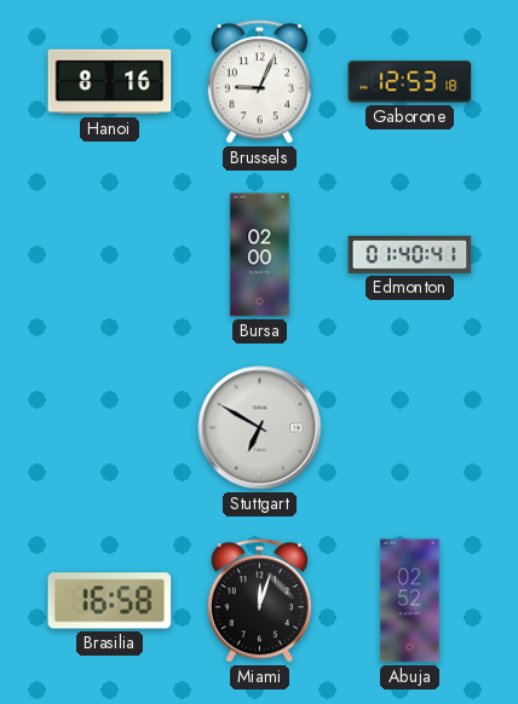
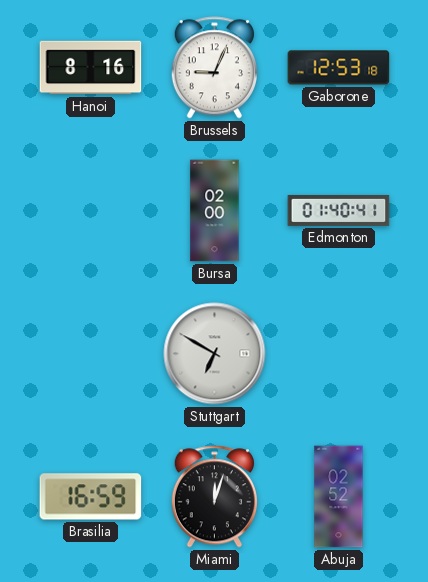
Brasilia: 16:58 -> 16:59 (91, 497)
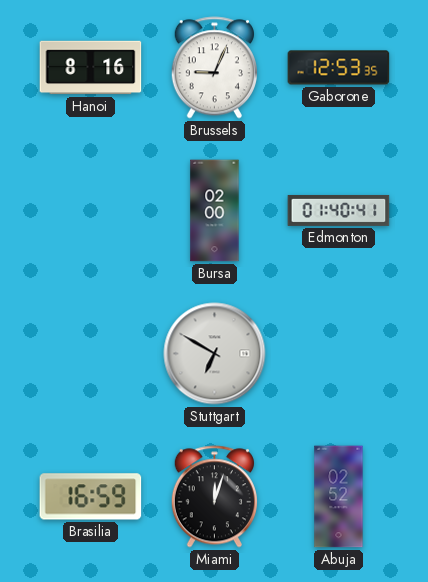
Gaborone: 12:53:18 -> 12:53:35 (339, 68)
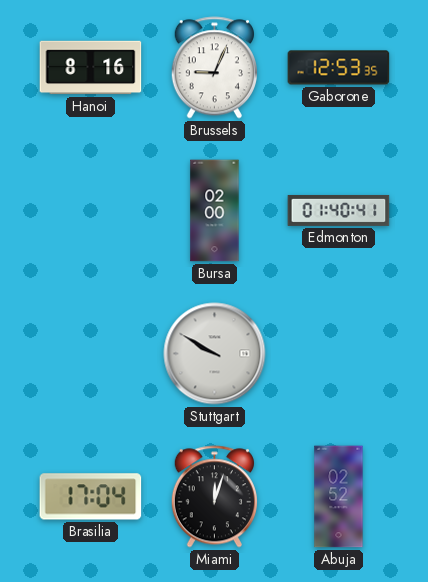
Stuttgart: 6:50 -> 9:50 (215, 354)
Brasilia: 16:59 -> 17:04 (91, 497)
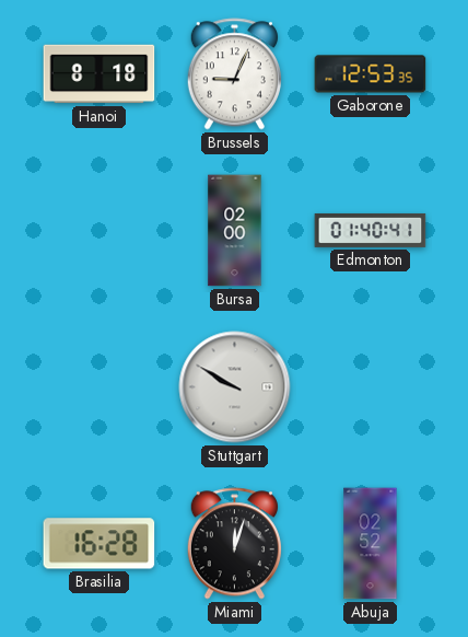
Hanoi: 8:16 -> 8:18 (100, 74)
Brasilia: 17:04 -> 16:28 (100, 544)
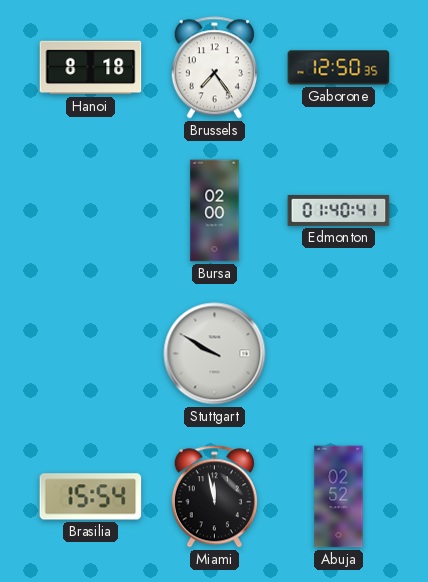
Brussels: 9:04 -> 7:24 (214, 68)
Gaborone: 12:53 -> 12:50 (339, 68)
Brasilia: 16:28 -> 15:54 (91, 497)
Miami: 12:03 -> 11:58 (214, 497)
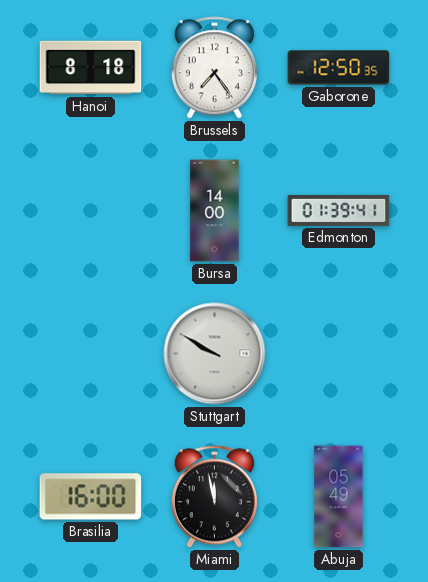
Bursa: 02:00 -> 14:00 (215, 211)
Edmonton: 01:40 -> 01:39 (339, 210)
Brasilia: 15:54 -> 16:00 (91, 497)
Abuja: 02:52 -> 05:49 (339, 497)
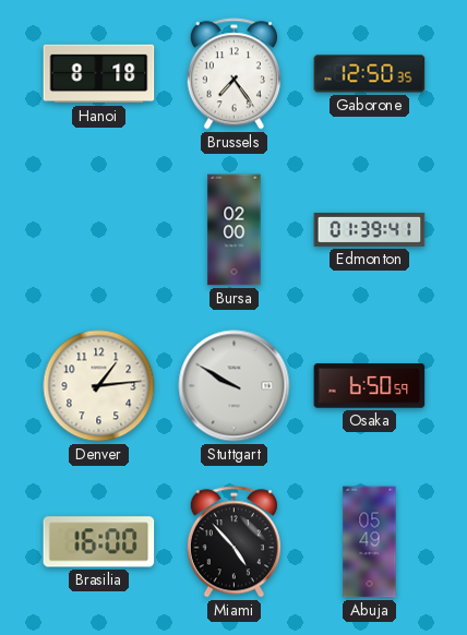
Bursa: 14:00 -> 02:00 (235, 230)
Denver: none -> 1:14 (99, 386)
Osaka: none -> 6:50 (370, 386)
Miami: 11:58 -> 4:53 (234, 542)
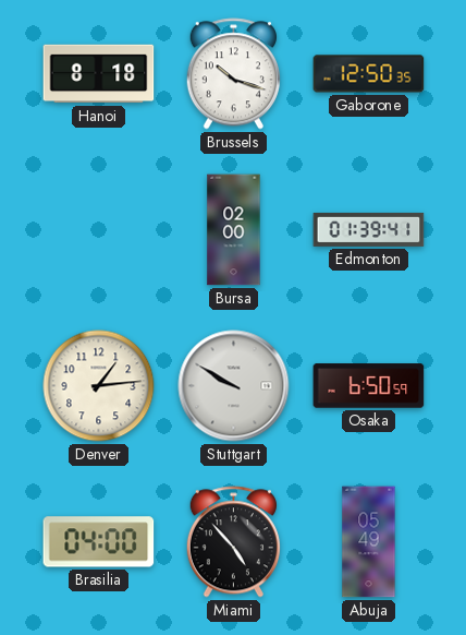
Brussels: 7:24 -> 10:18 (233, 74)
Brasilia: 16:00 -> 04:00 (99, 542)
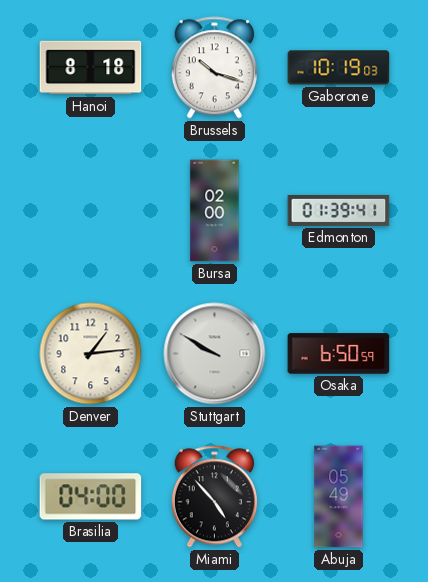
Gaborone: 12:50 -> 10:19 (339, 68)
